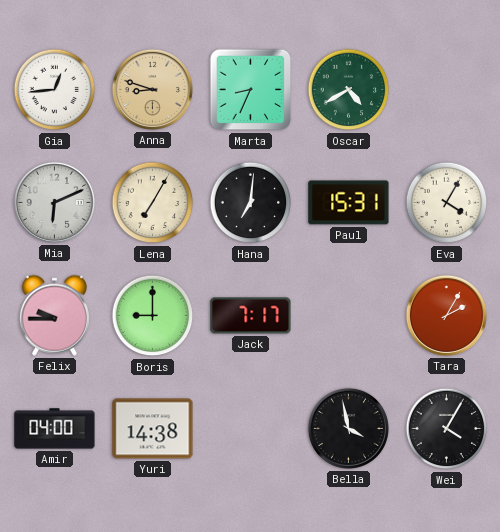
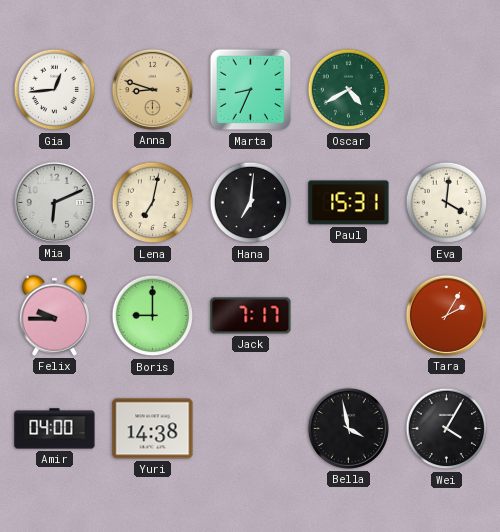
Lena: 7:05 -> 7:02 (153, 203)
Eva: 4:05 -> 4:01 (447, 203)
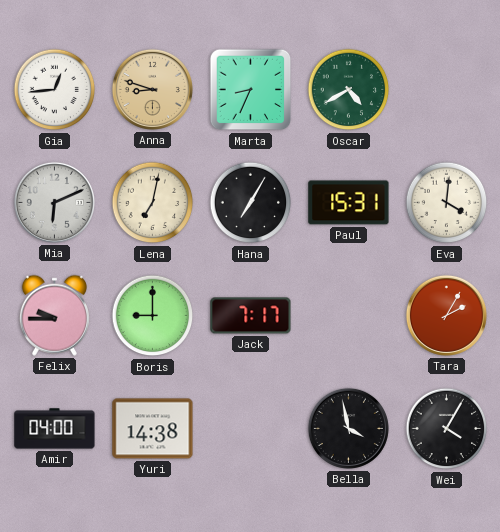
Hana: 7:01 -> 7:05 (251, 203)
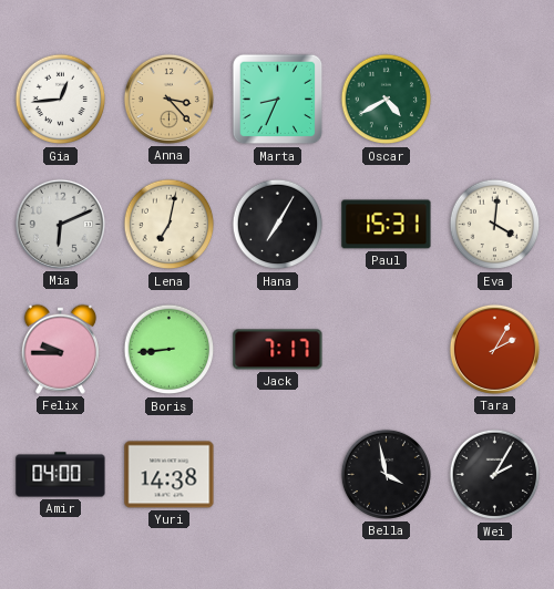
Anna: 8:48 -> 3:23 (168, 99)
Boris: 9:00 -> 8:44 (170, 350)
Wei: 4:05 -> 2:05 (495, 475)
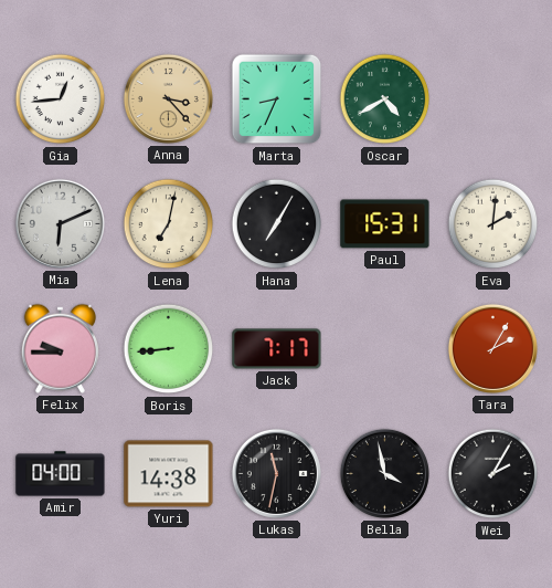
Eva: 4:01 -> 2:01 (493, 224)
Lukas: none -> 11:32 (276, 473)
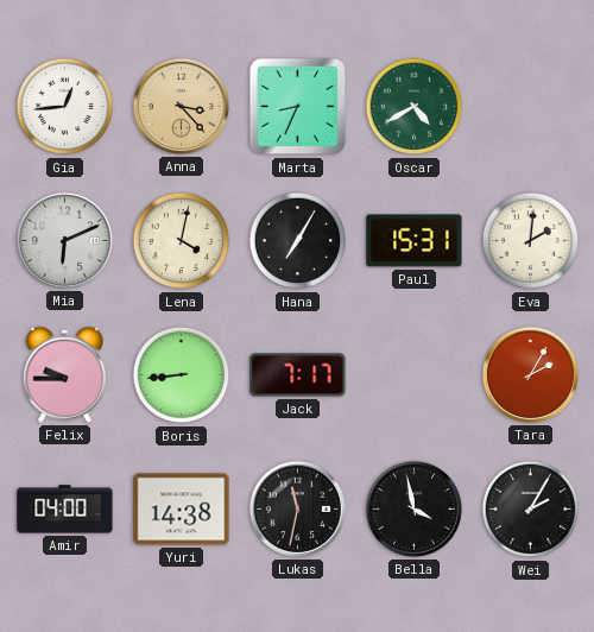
Lena: 7:02 -> 4:02 (182, 241)
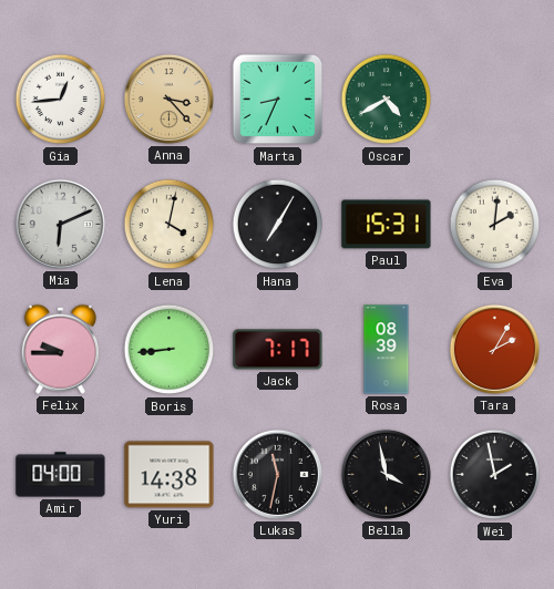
Rosa: none -> 08:39 (387, 350)
Wei: 2:05 -> 1:58 (495, 475)
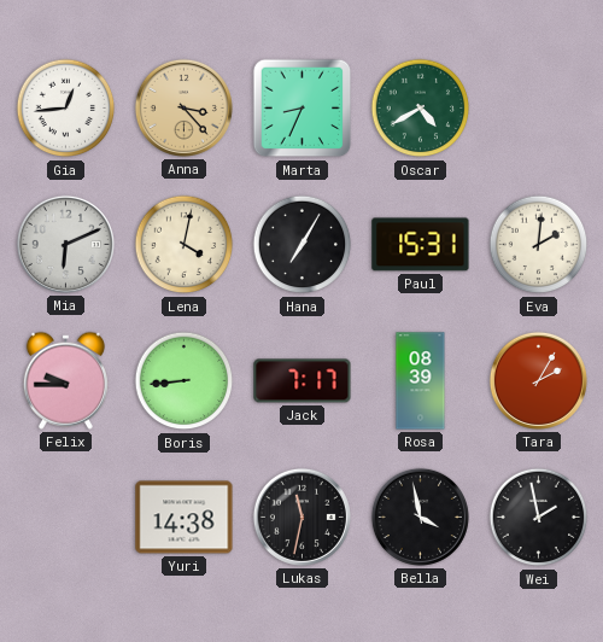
Amir: 04:00 -> none (61, 475)
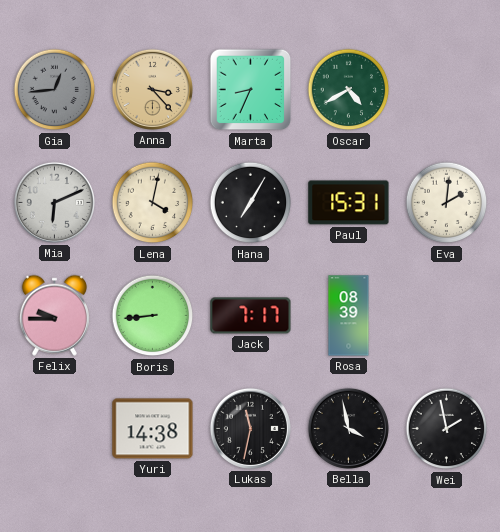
Gia dial: white -> grey (55, 90)
Tara: 2:05 -> none (538, 380)
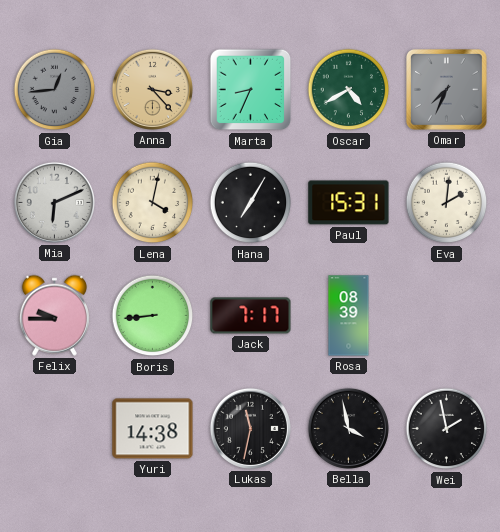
Omar: none -> 7:34 (447, 90)
